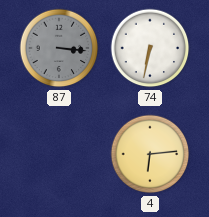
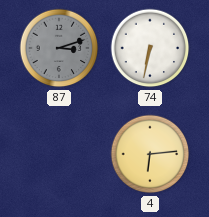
87: 3:16 -> 3:12 (59, 48)
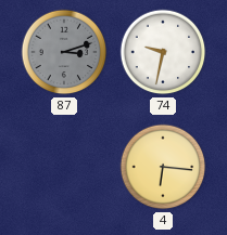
74: 6:32 -> 9:32 (163, 52)
4: 6:14 -> 6:16 (163, 167)
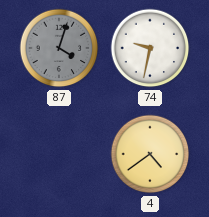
87: 3:12 -> 4:03 (59, 48)
4: 6:16 -> 4:39 (150, 154)
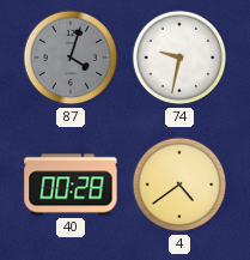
40: none -> 00:28 (71, 185)
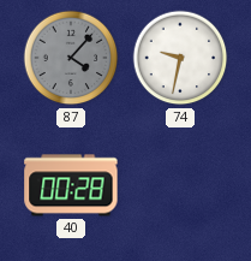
87: 4:03 -> 4:07 (71, 58)
4: 4:39 -> none (179, 185)
